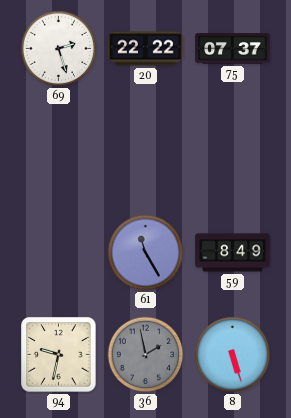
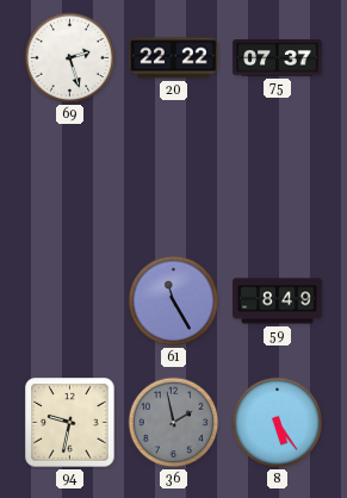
8: 5:27 -> 5:24 (278, 423)
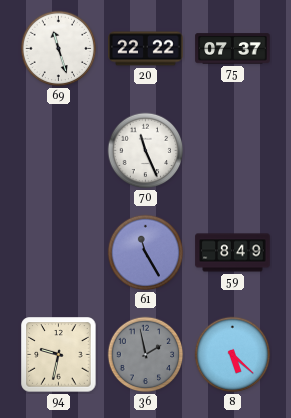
69: 2:27 -> 11:27 (59, 49)
70: none -> 11:26 (146, 151)
8: 5:24 -> 5:22 (233, 355)
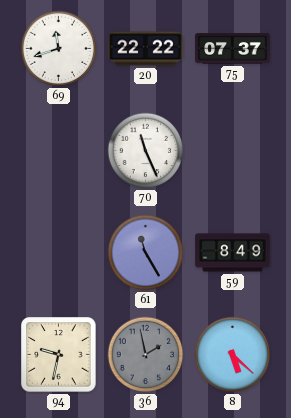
69: 11:27 -> 11:42 (59, 49)
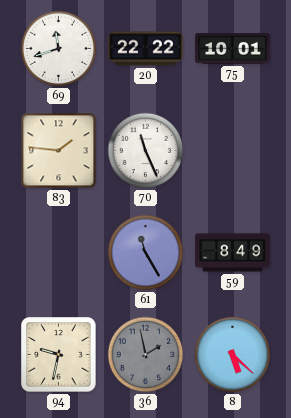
75: 07:37 -> 10:01 (233, 49)
83: none -> 1:46 (59, 151)
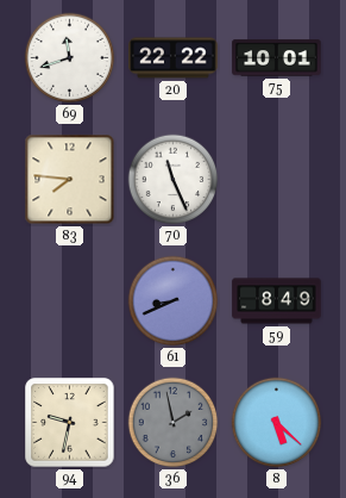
83: 1:46 -> 7:46 (70, 180)
61: 11:25 -> 8:41 (174, 301)
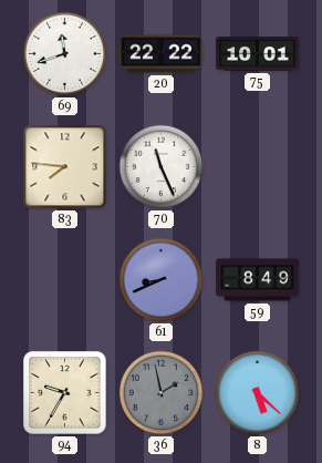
94: 9:32 -> 9:35 (65, 393)
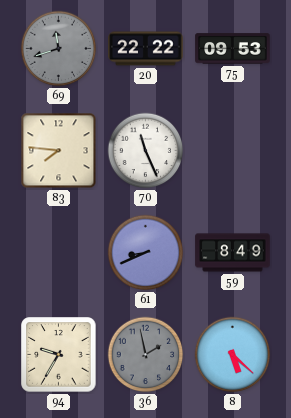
69 dial: white -> grey (59, 49)
75: 10:01 -> 09:53 (233, 49)
